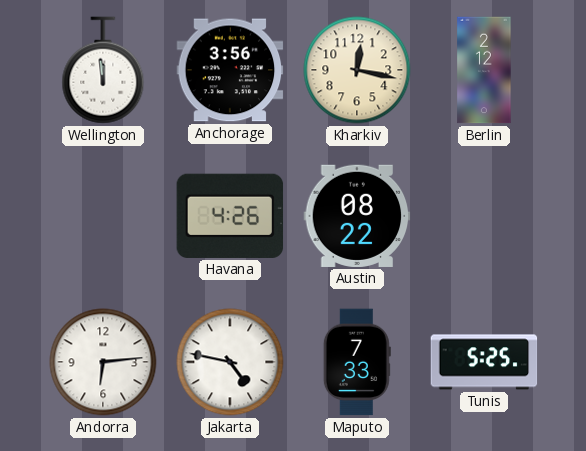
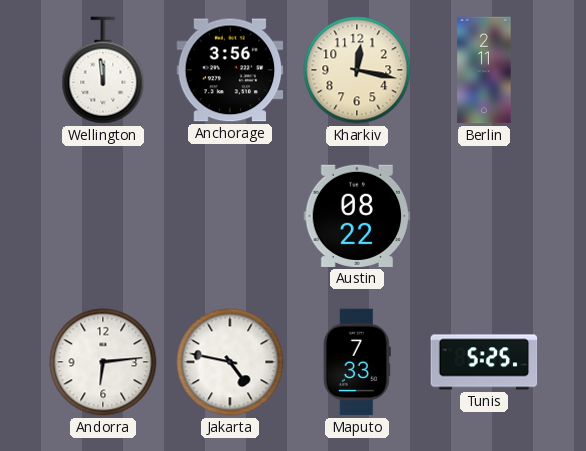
Berlin: 2:12 -> 2:11 (484, 70)
Havana: 4:26 -> none (230, 216)
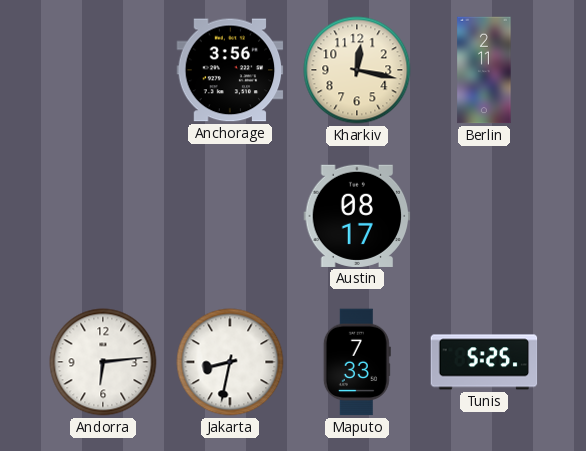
Wellington: 11:59 -> none (103, 70)
Austin: 08:22 -> 08:17 (357, 216)
Jakarta: 4:47 -> 8:32 (230, 362)
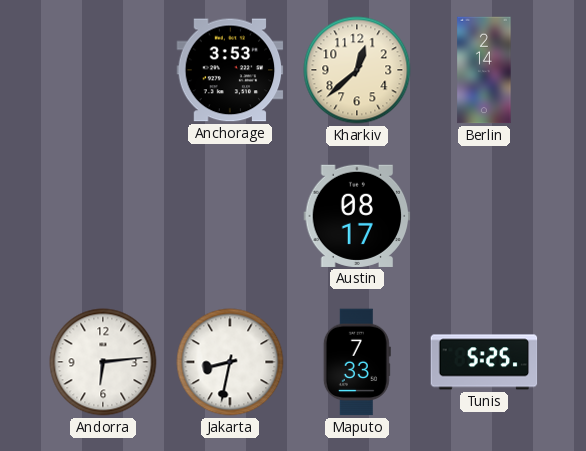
Anchorage: 3:56 -> 3:53 (230, 70)
Kharkiv: 12:17 -> 12:38 (357, 70)
Berlin: 2:11 -> 2:14 (484, 70)
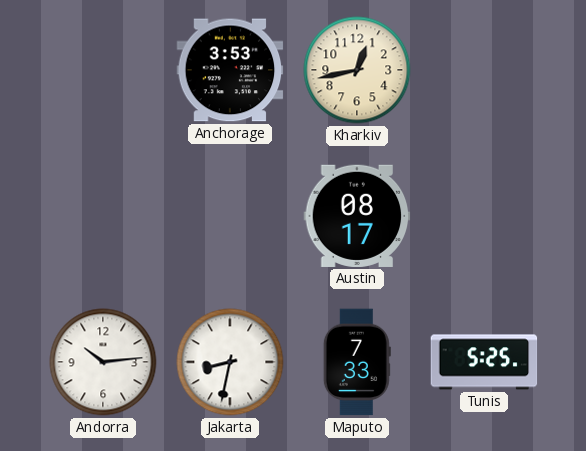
Kharkiv: 12:38 -> 12:43 (357, 70)
Berlin: 2:14 -> none (484, 70)
Andorra: 6:14 -> 10:14 (103, 362)
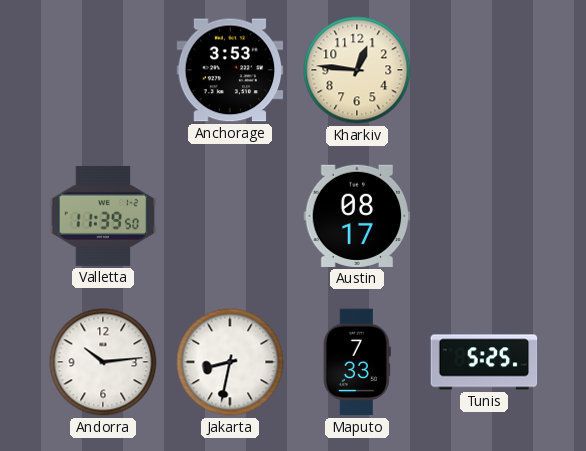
Kharkiv: 12:43 -> 12:46 (357, 70)
Valletta: none -> 11:39 (103, 216)
